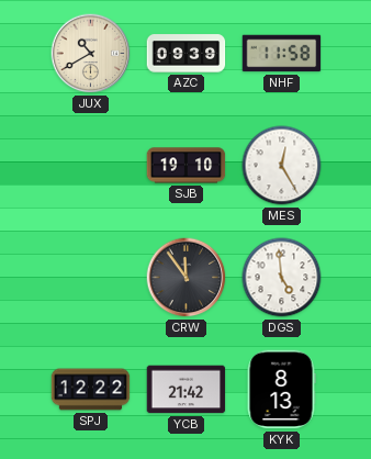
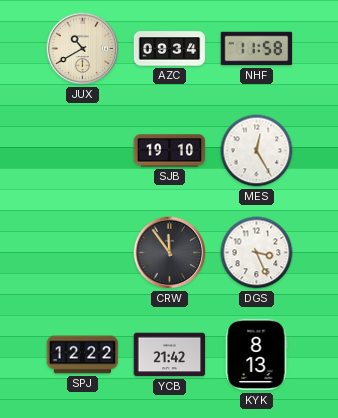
AZC: 09:39 -> 09:34 (170, 49)
DGS: 4:59 -> 3:26 (257, 253)
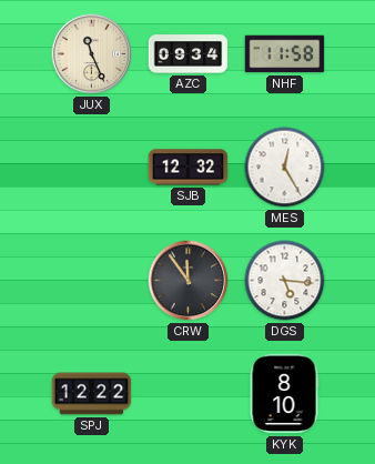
JUX: 10:40 -> 11:26 (92, 54)
SJB: 19:10 -> 12:32 (189, 168)
DGS: 3:26 -> 5:16 (285, 281)
YCB: 21:42 -> none (170, 355)
KYK: 8:13 -> 8:10 (284, 394)
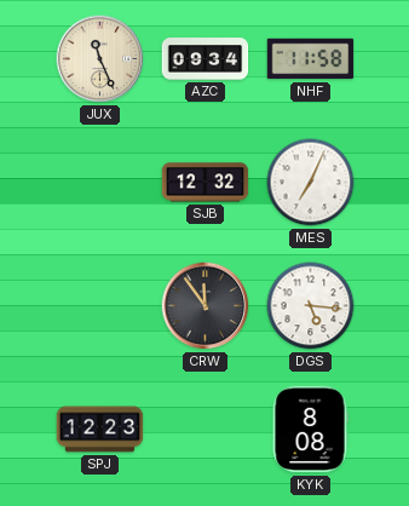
MES: 12:25 -> 7:04 (311, 183)
SPJ: 12:22 -> 12:23 (100, 430)
KYK: 8:10 -> 8:08 (310, 430)
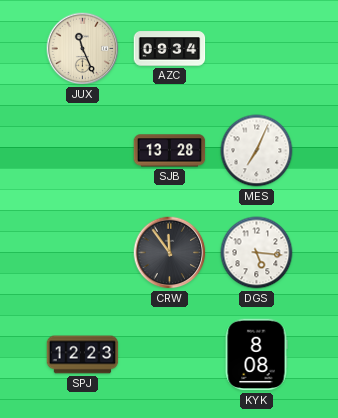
NHF: 11:58 -> none (311, 59)
SJB: 12:32 -> 13:28 (170, 151)
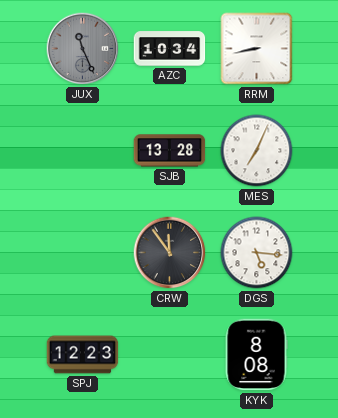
JUX dial: cream -> grey (83, 49)
AZC: 09:34 -> 10:34 (170, 49)
RRM: none -> 8:43 (257, 49)
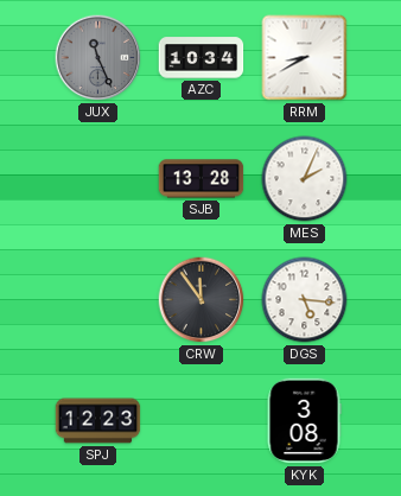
RRM: 8:43 -> 8:40 (305, 58)
MES: 7:04 -> 2:04 (305, 179)
KYK: 8:08 -> 3:08 (304, 421)
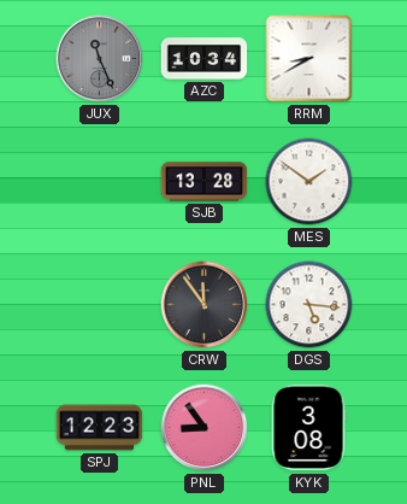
MES: 2:04 -> 1:51 (309, 182)
PNL: none -> 8:54 (205, 428)
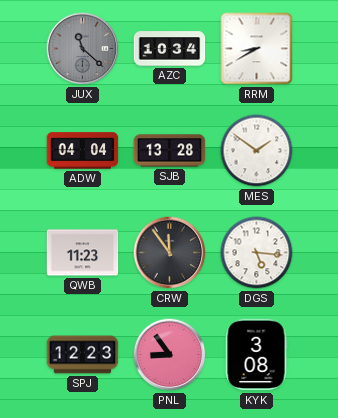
JUX: 11:26 -> 11:22 (83, 49)
ADW: none -> 04:04 (83, 151)
QWB: none -> 11:23 (83, 253)
